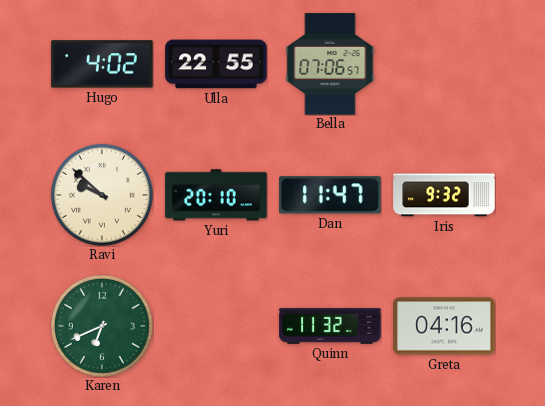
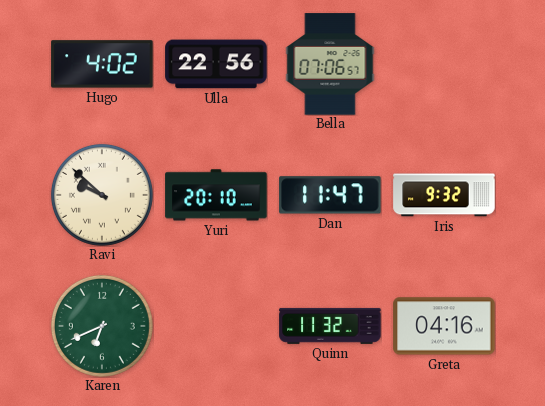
Ulla: 22:55 -> 22:56 (216, 64)
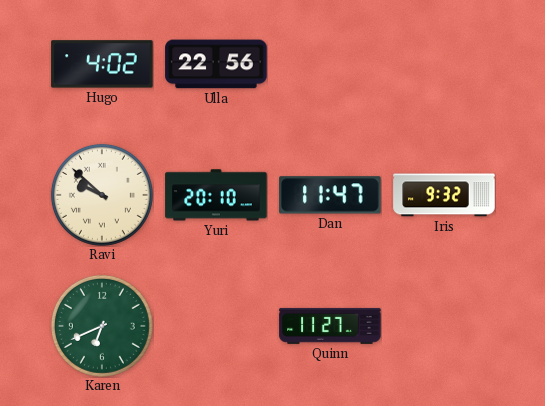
Bella: 07:06 -> none (330, 64)
Quinn: 11:32 -> 11:27 (330, 326)
Greta: 04:16 -> none (444, 326)
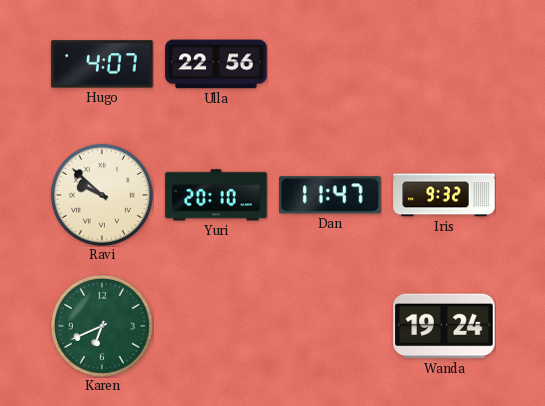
Hugo: 4:02 -> 4:07 (102, 64)
Quinn: 11:27 -> none (330, 326)
Wanda: none -> 19:24 (444, 326)
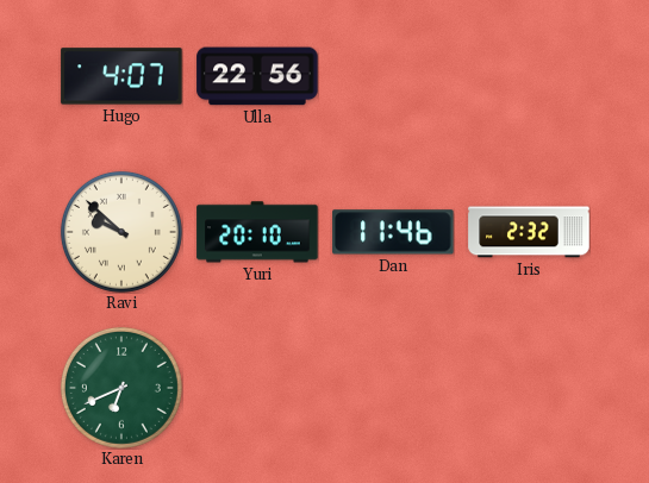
Dan: 11:47 -> 11:46 (393, 232)
Iris: 9:32 -> 2:32 (529, 232)
Wanda: 19:24 -> none (444, 326)
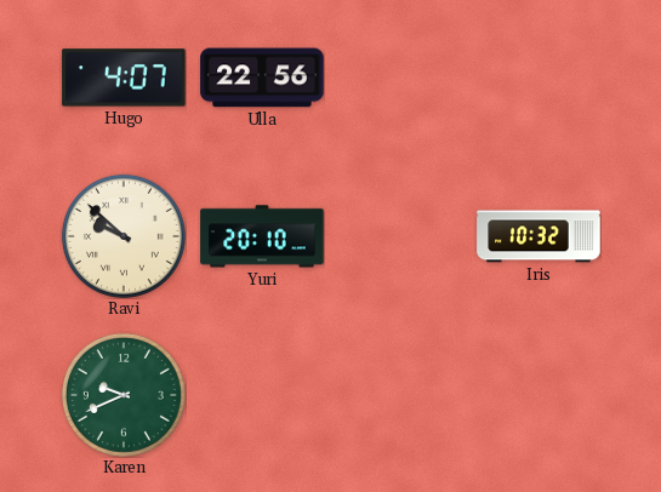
Dan: 11:46 -> none (393, 232)
Iris: 2:32 -> 10:32 (539, 236)
Karen: 6:41 -> 9:41 (124, 395)
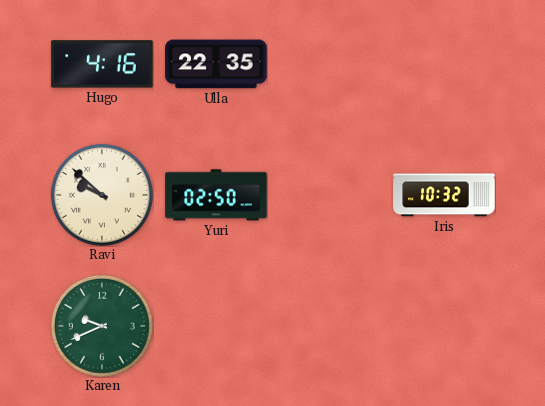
Hugo: 4:07 -> 4:16 (102, 64)
Ulla: 22:56 -> 22:35 (216, 64)
Yuri: 20:10 -> 02:50 (216, 195)
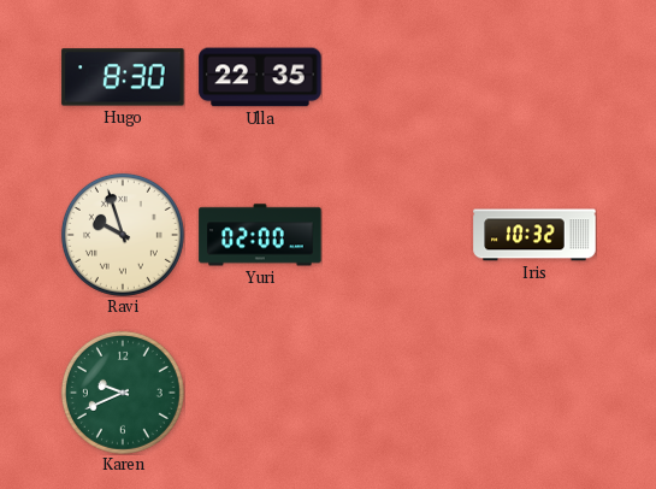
Hugo: 4:16 -> 8:30 (123, 77)
Ravi: 9:52 -> 9:57 (123, 235)
Yuri: 02:50 -> 02:00 (260, 235)
